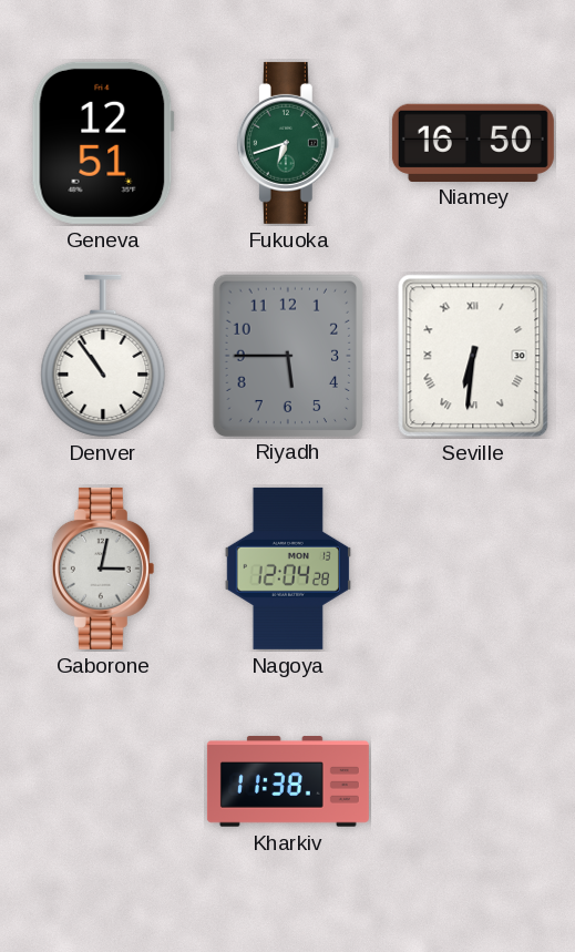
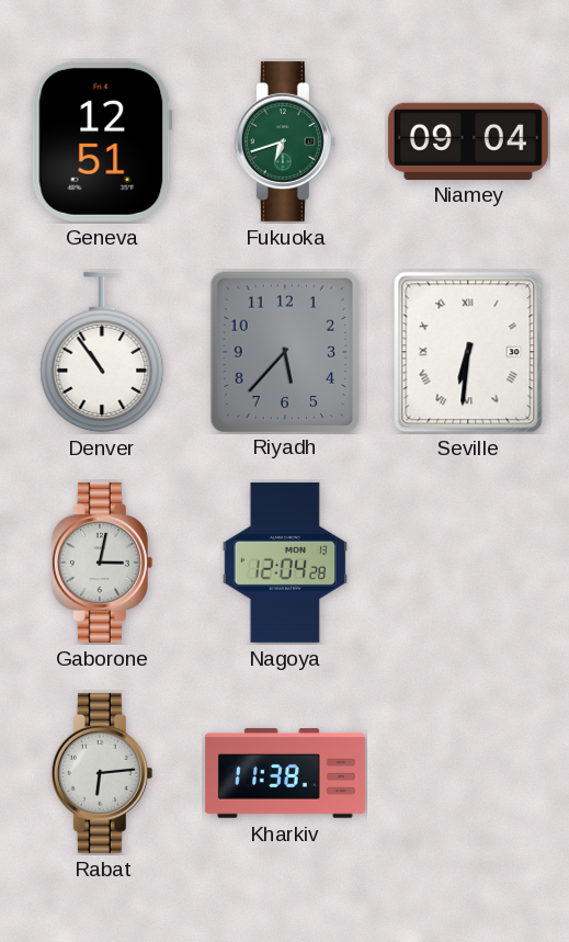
Niamey: 16:50 -> 09:04 (468, 140)
Riyadh: 5:45 -> 5:37 (284, 351)
Rabat: none -> 6:14 (102, 773)
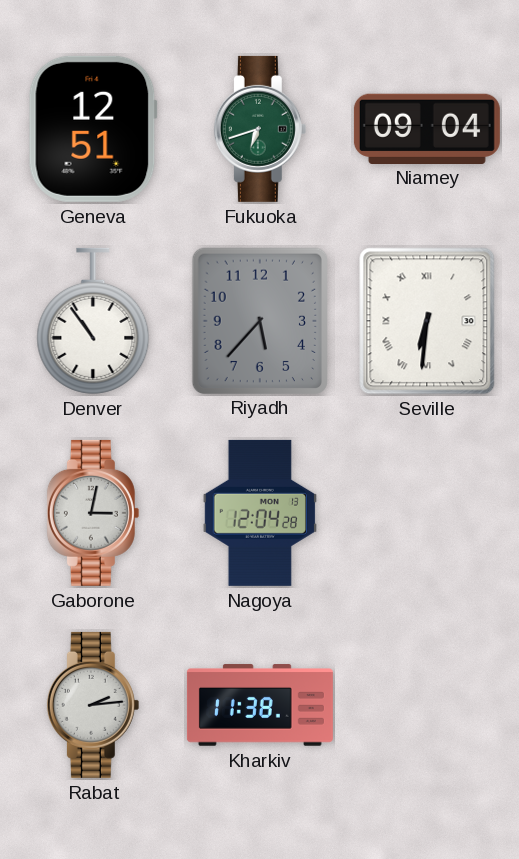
Rabat: 6:14 -> 2:14 (93, 705)
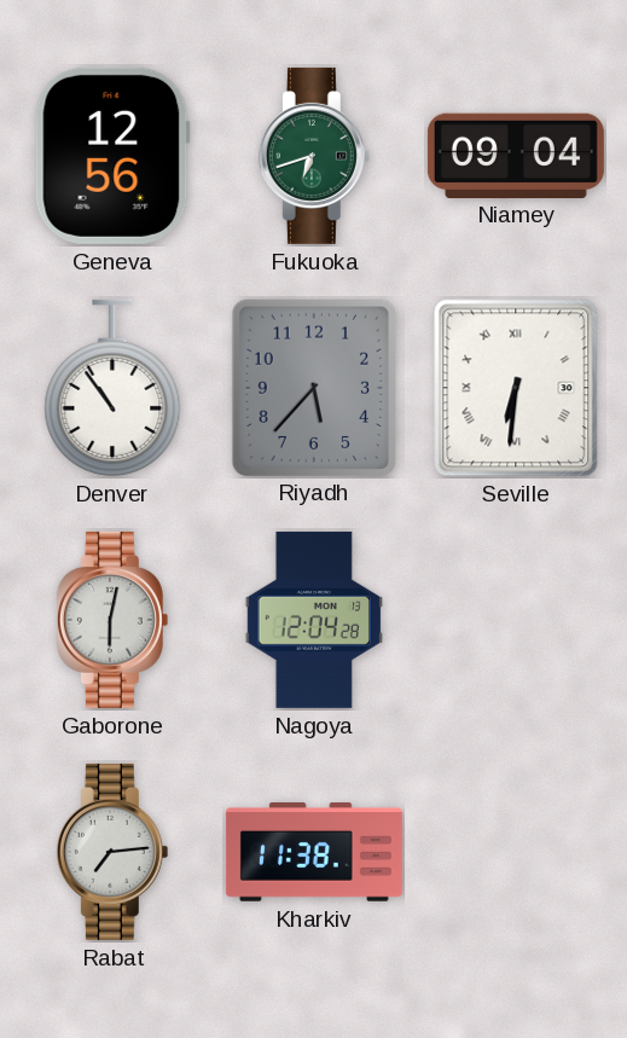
Geneva: 12:51 -> 12:56 (112, 156)
Gaborone: 3:02 -> 6:02 (112, 620)
Rabat: 2:14 -> 7:14 (112, 852)
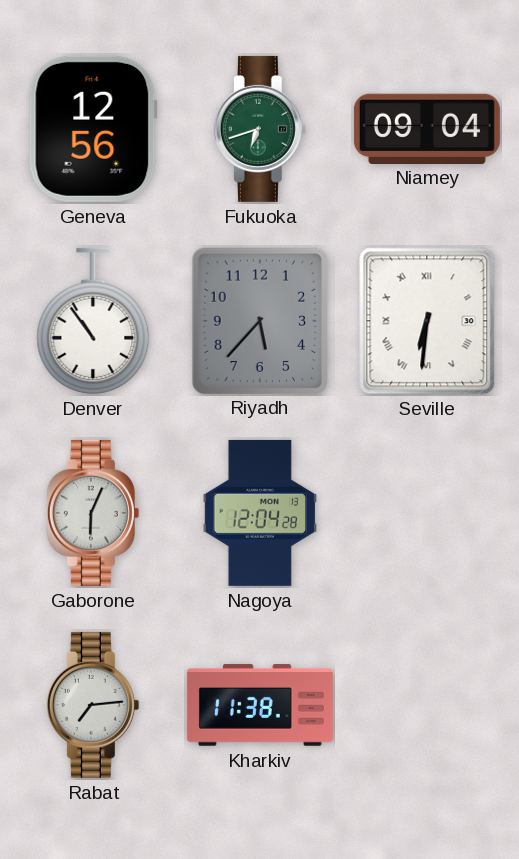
Gaborone: 6:02 -> 6:04 (93, 513)
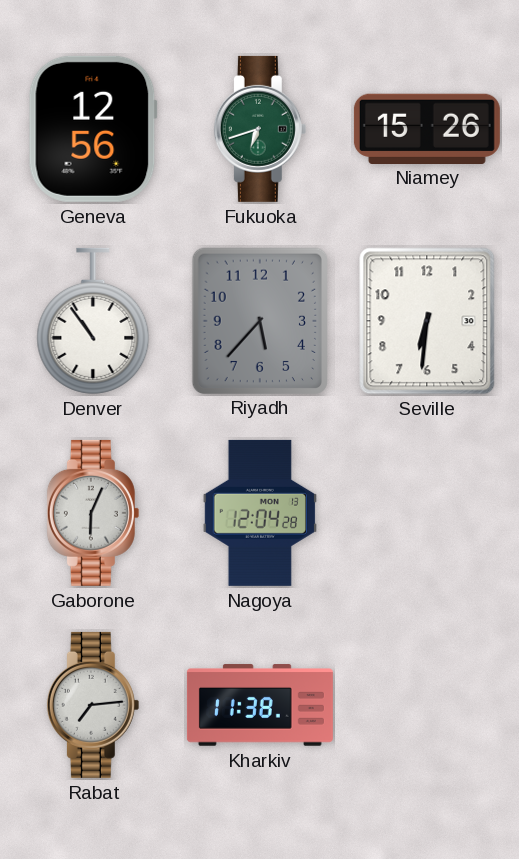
Niamey: 09:04 -> 15:26 (427, 128)
Seville numerals: Roman -> Arabic (427, 321)
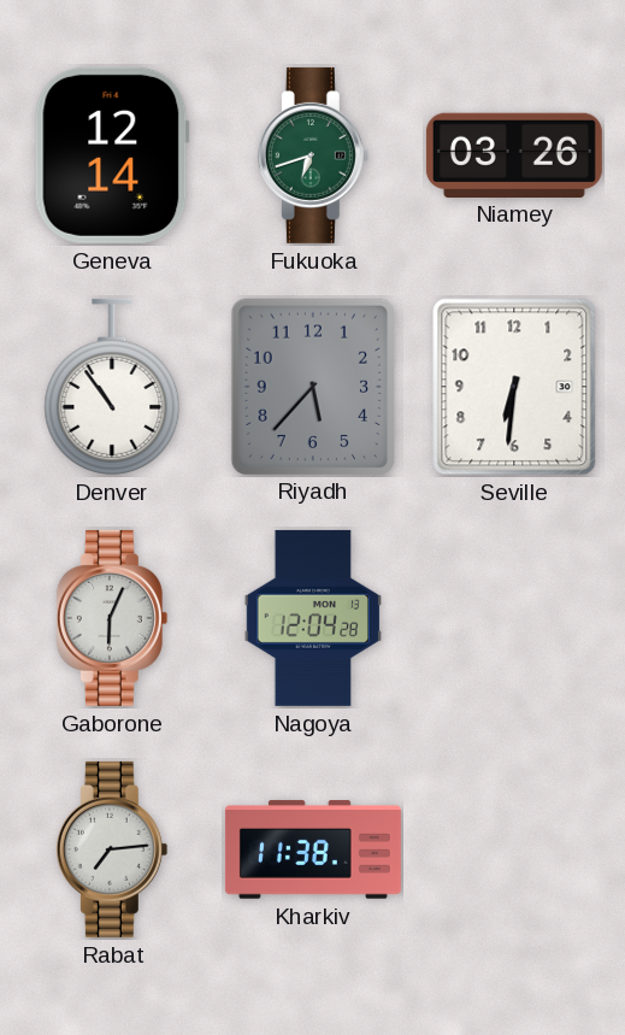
Geneva: 12:56 -> 12:14 (112, 155)
Niamey: 15:26 -> 03:26 (514, 154)
